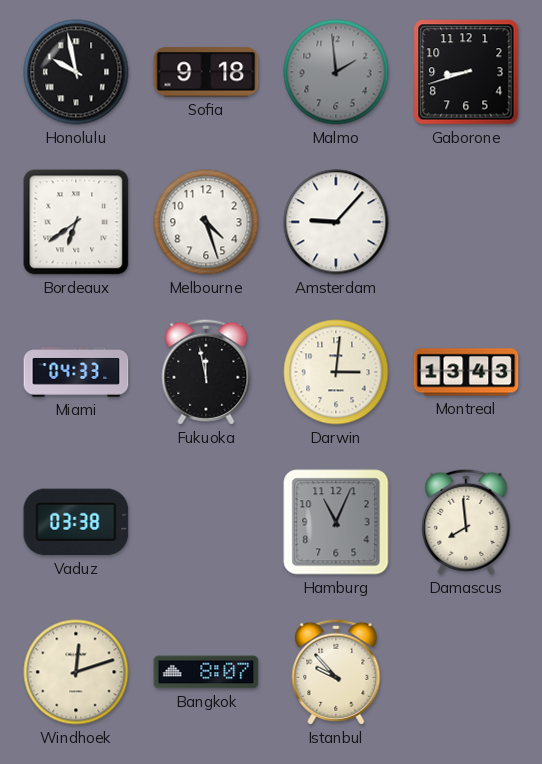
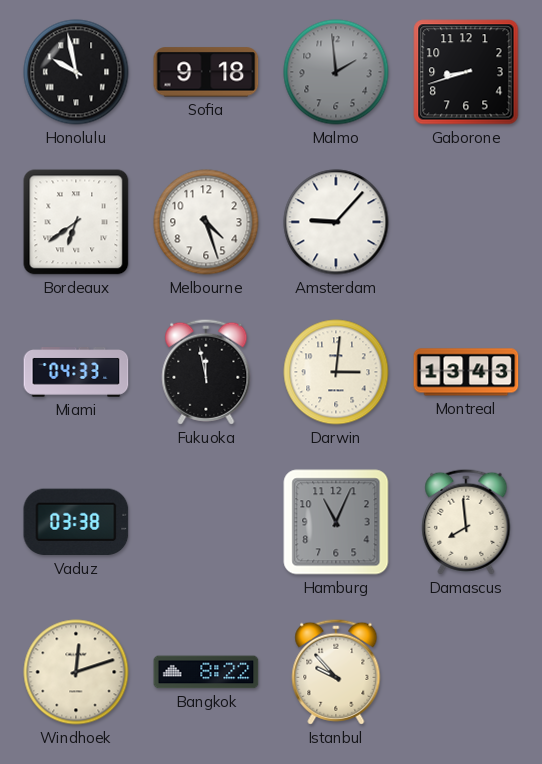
Bangkok: 8:07 -> 8:22 (206, 672)
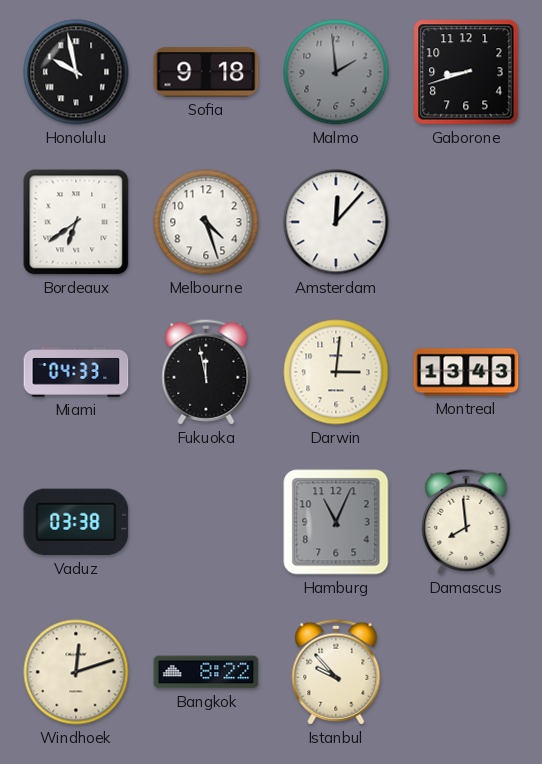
Amsterdam: 9:07 -> 12:07 (336, 222)
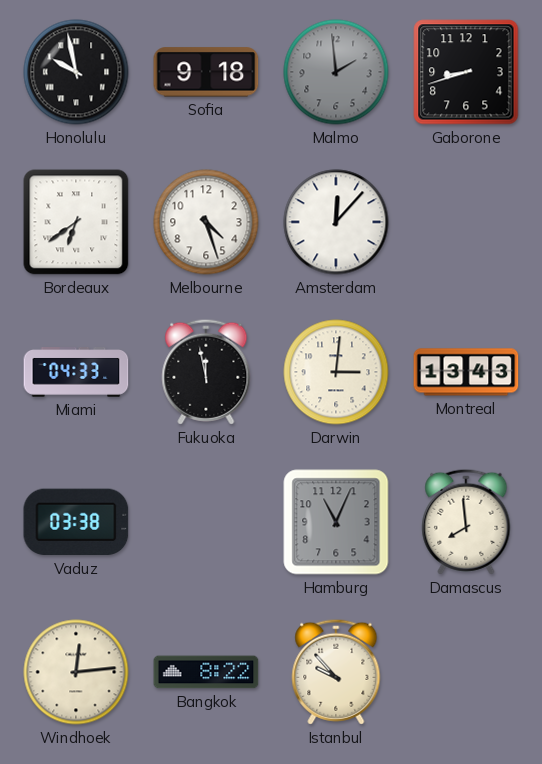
Windhoek: 12:12 -> 12:14 (76, 672)
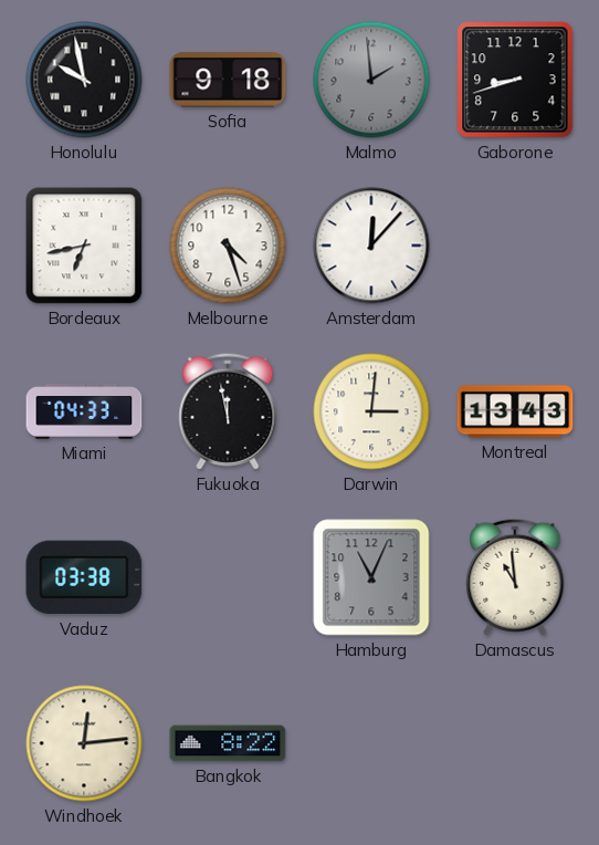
Bordeaux: 6:39 -> 6:43 (84, 246)
Damascus: 7:59 -> 10:59 (515, 577)
Istanbul: 9:53 -> none (336, 672)
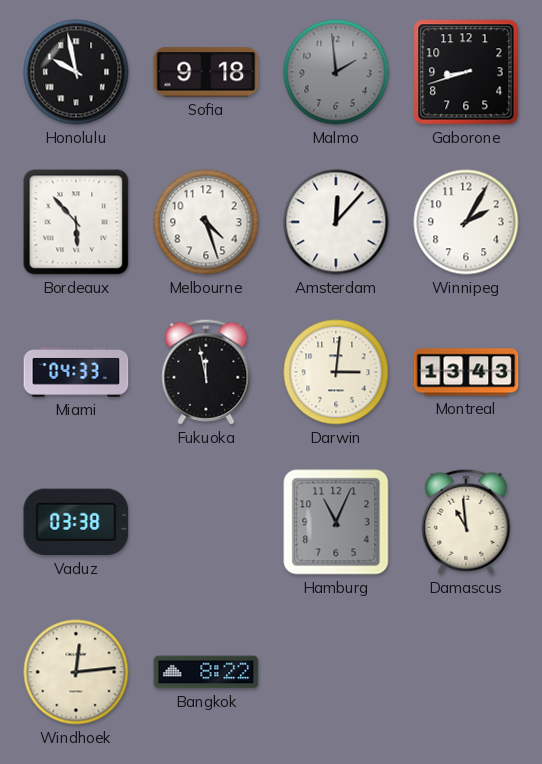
Bordeaux: 6:43 -> 5:53 (76, 222)
Winnipeg: none -> 2:05 (466, 222)
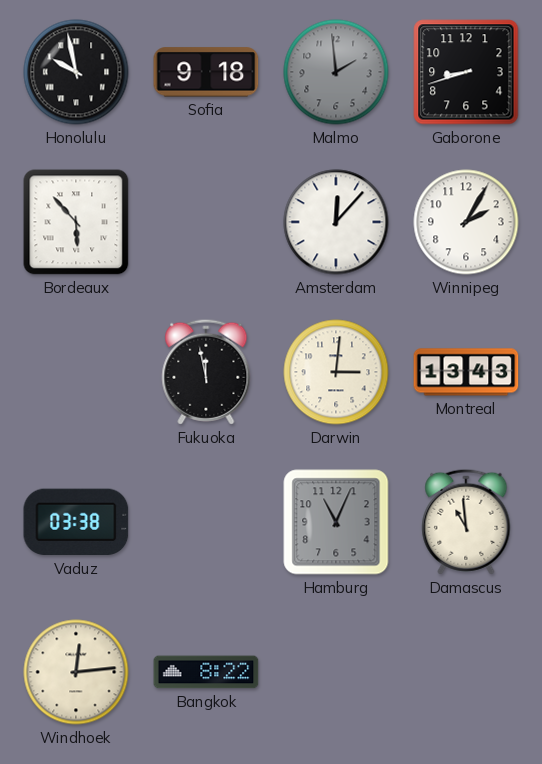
Melbourne: 4:27 -> none (206, 222)
Miami: 04:33 -> none (76, 372)
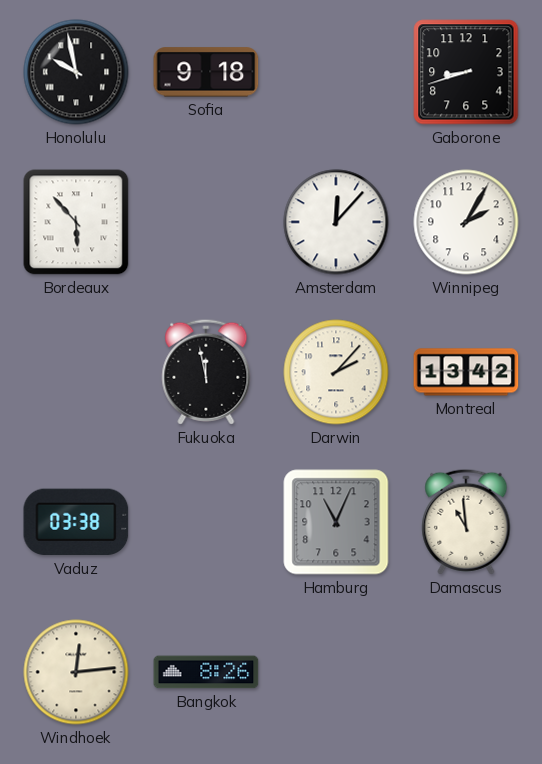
Malmo: 1:59 -> none (336, 72)
Darwin: 3:01 -> 2:07 (336, 372)
Montreal: 13:43 -> 13:42 (466, 372)
Bangkok: 8:22 -> 8:26 (206, 672)
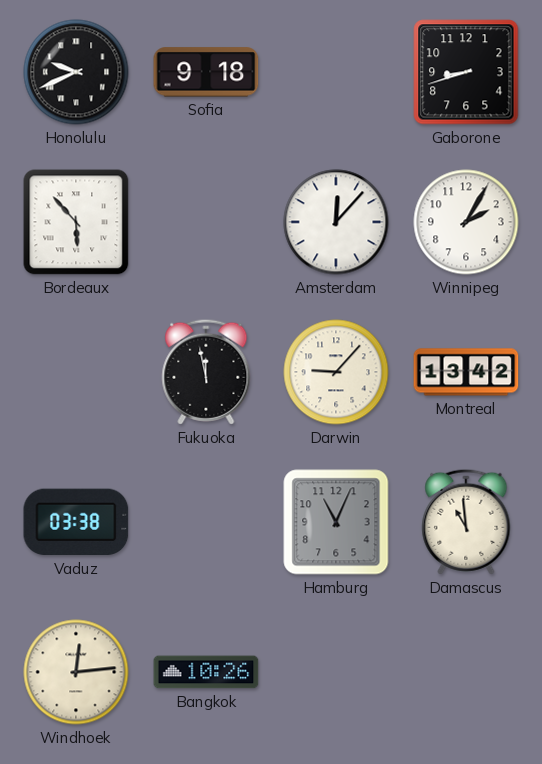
Honolulu: 9:58 -> 9:41 (76, 72)
Darwin: 2:07 -> 9:07 (336, 372)
Bangkok: 8:26 -> 10:26 (206, 672)
